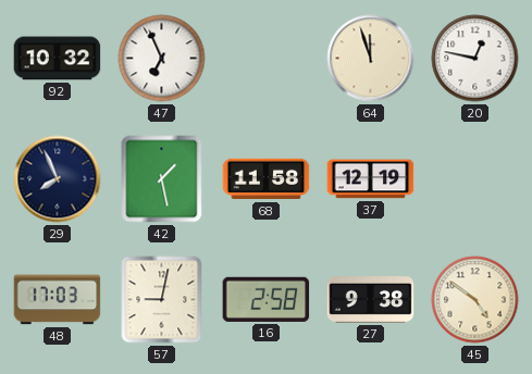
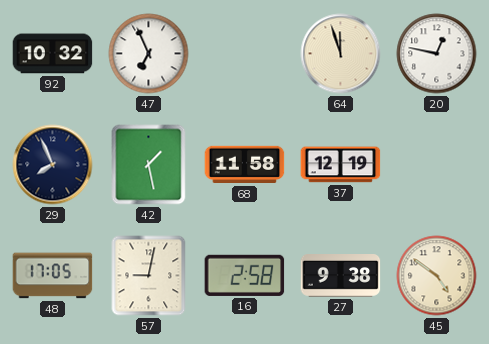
48: 17:03 -> 17:05 (53, 276)
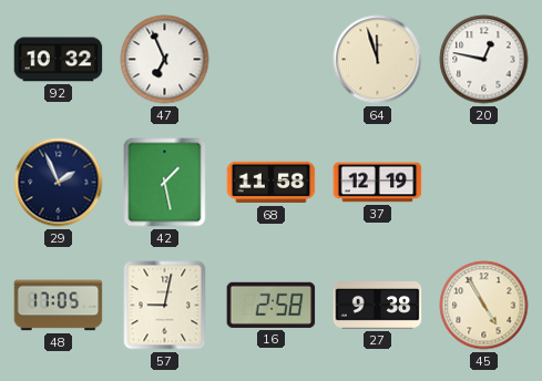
29: 7:56 -> 1:56 (59, 183)
45: 4:51 -> 4:55 (484, 306)
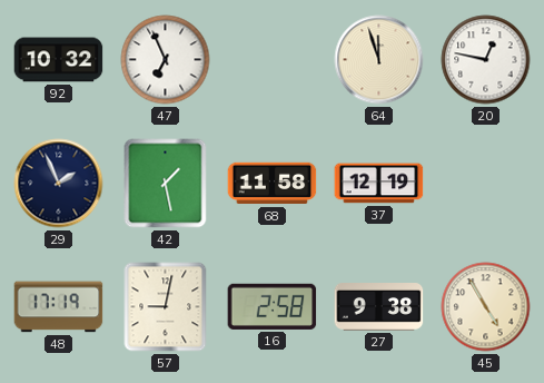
48: 17:05 -> 17:19 (59, 307)
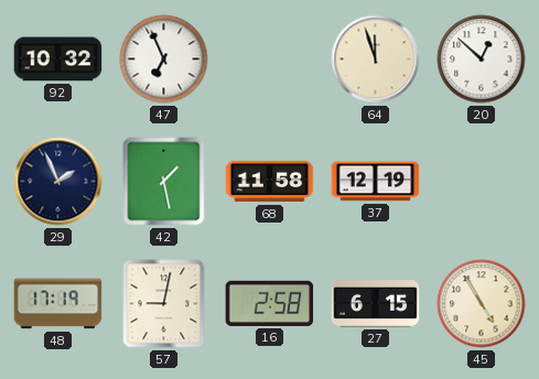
20: 12:47 -> 12:52 (482, 59)
27: 9:38 -> 6:15 (376, 304)
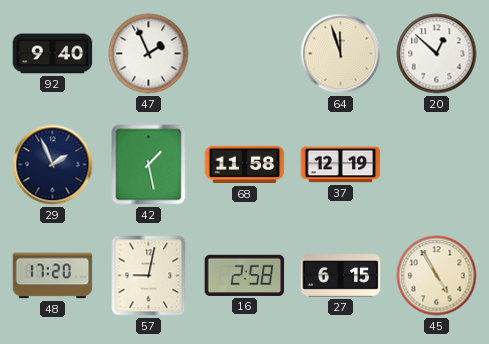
92: 10:32 -> 9:40 (53, 54)
47: 6:56 -> 1:56 (149, 54)
48: 17:19 -> 17:20 (53, 276)
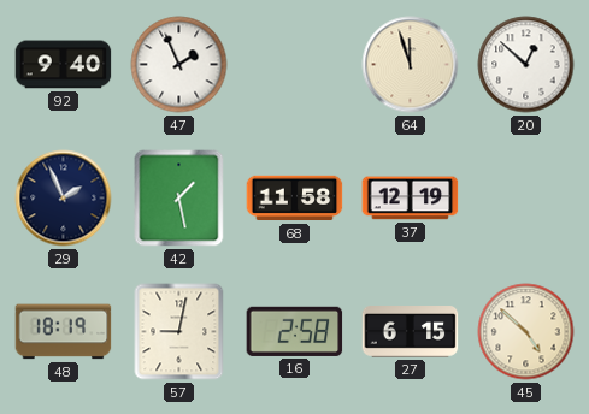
48: 17:20 -> 18:19 (64, 332)
45: 4:55 -> 4:52 (526, 332)
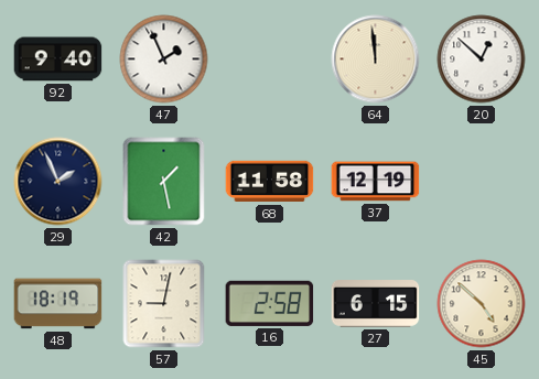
64: 11:57 -> 11:59 (376, 59)
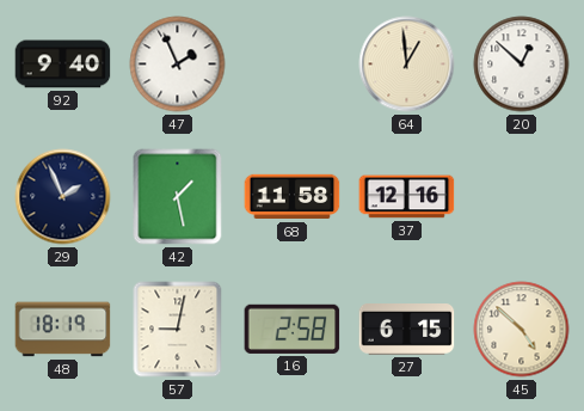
64: 11:59 -> 12:59 (407, 65)
37: 12:19 -> 12:16 (407, 197)
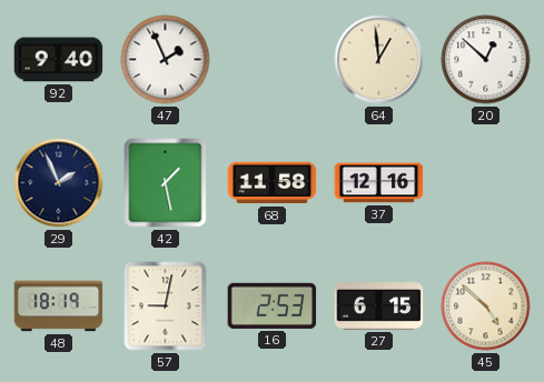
16: 2:58 -> 2:53 (273, 305)
